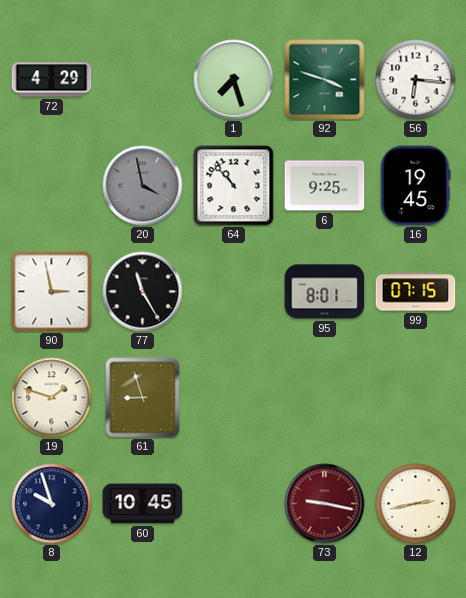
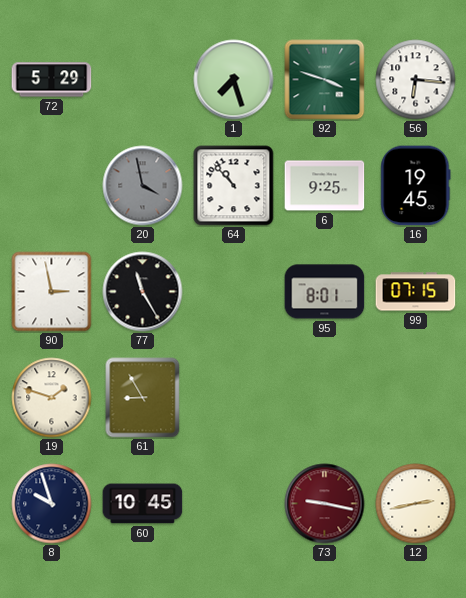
72: 4:29 -> 5:29 (52, 80)
61: 8:57 -> 8:55 (143, 398)
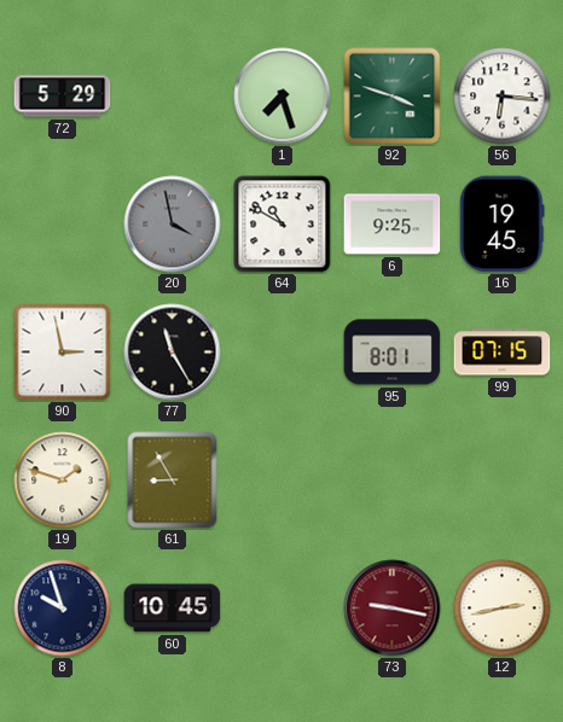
64: 10:53 -> 10:50 (283, 225)
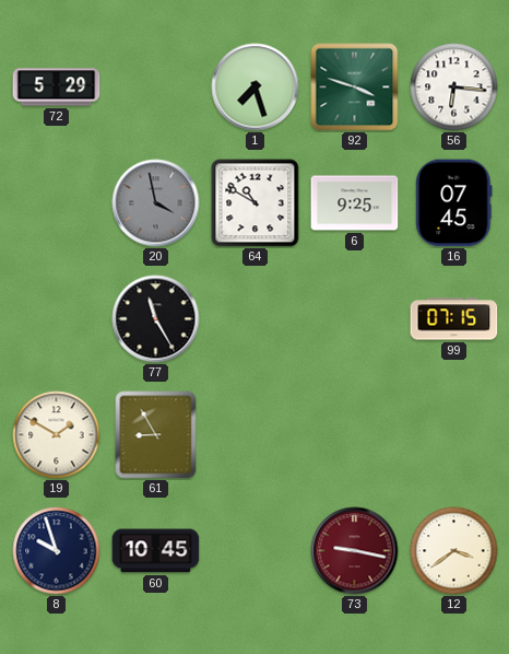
16: 19:45 -> 07:45 (454, 203)
90: 2:58 -> none (63, 353)
95: 8:01 -> none (393, 353)
19: 1:48 -> 1:50 (57, 435)
12: 2:43 -> 3:39 (454, 551)
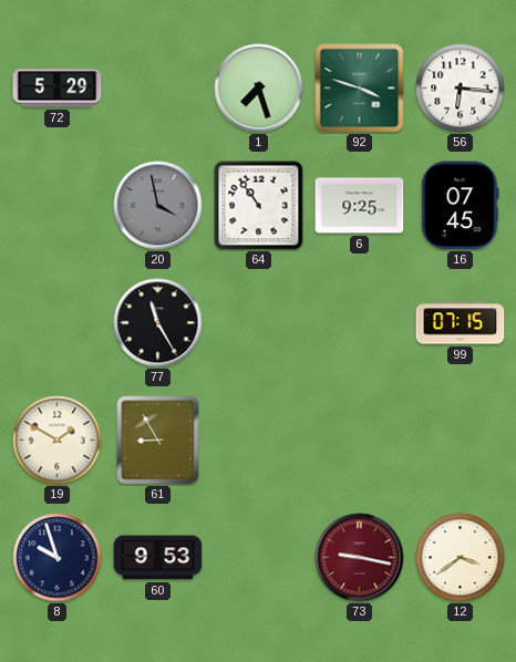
64: 10:50 -> 10:54 (259, 206)
60: 10:45 -> 9:53 (158, 558)
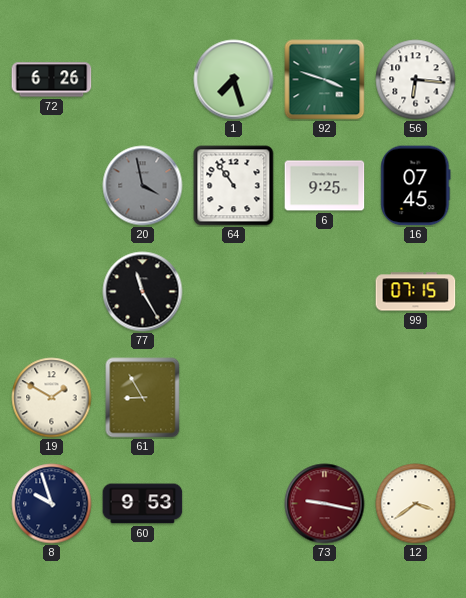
72: 5:29 -> 6:26 (52, 80)
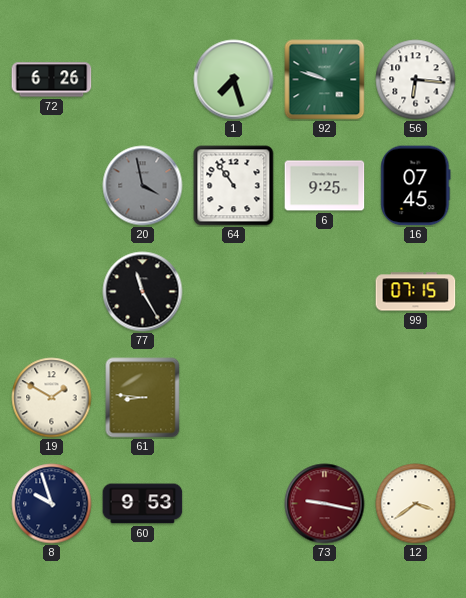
92: 3:48 -> 9:48 (325, 80)
61: 8:55 -> 8:46 (143, 398)
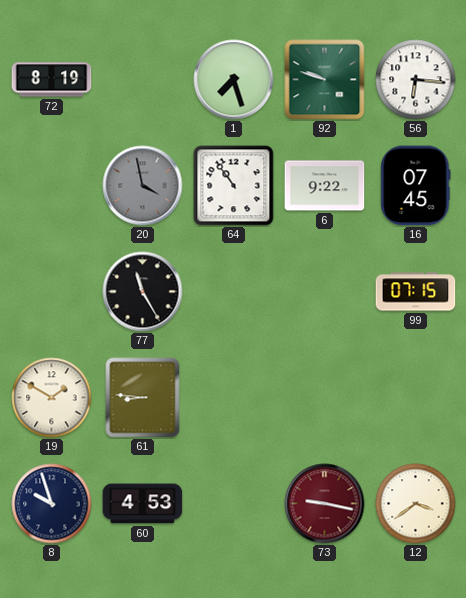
72: 6:26 -> 8:19 (52, 80)
6: 9:25 -> 9:22 (325, 186)
60: 9:53 -> 4:53 (143, 504)
